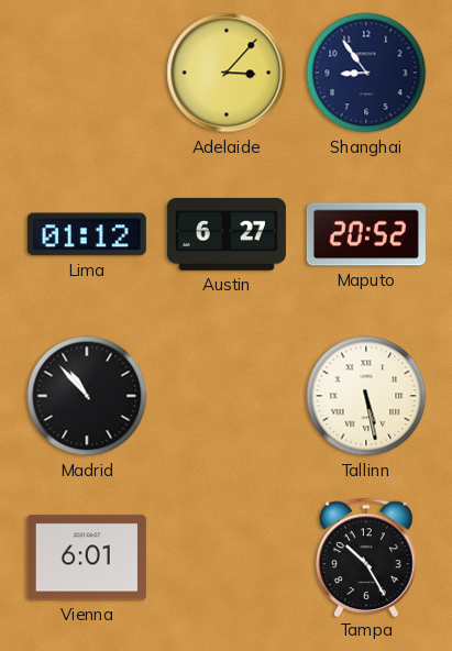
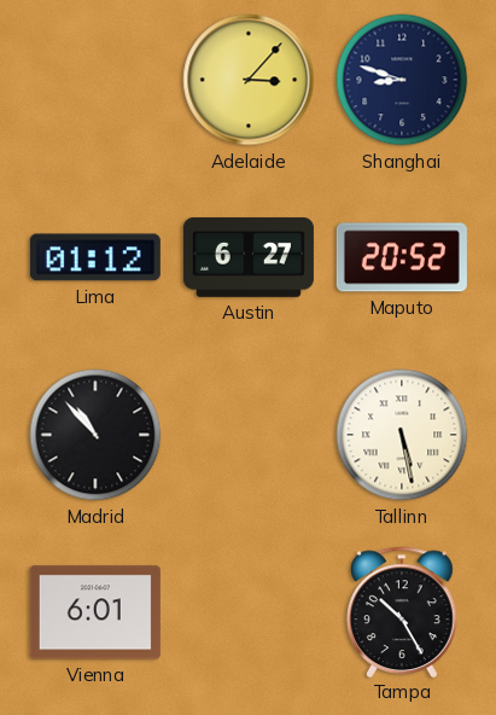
Shanghai: 8:54 -> 8:48 (402, 80)
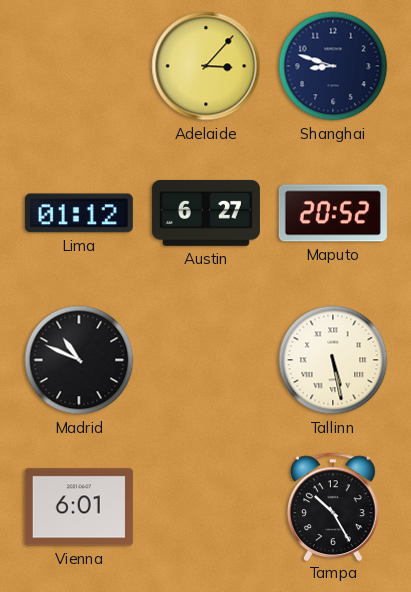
Madrid: 10:53 -> 10:49 (79, 360)
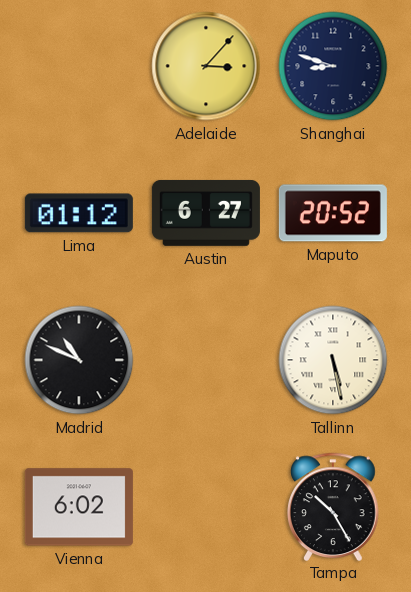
Vienna: 6:01 -> 6:02 (79, 507)
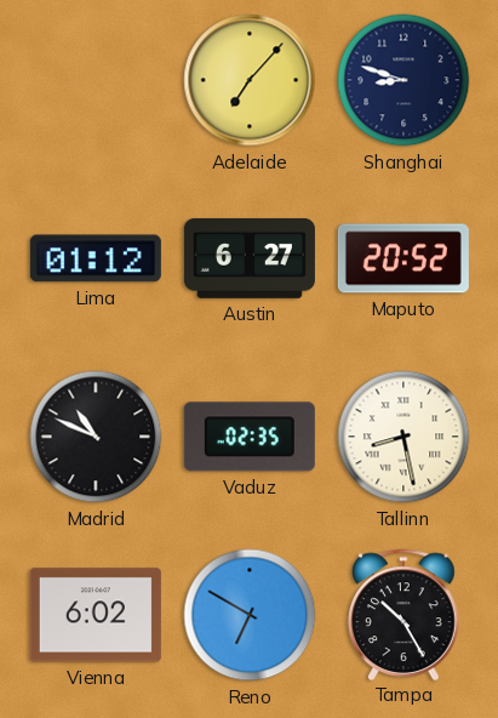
Adelaide: 3:07 -> 7:07 (250, 80)
Vaduz: none -> 02:35 (250, 437)
Tallinn: 5:28 -> 8:28 (403, 437)
Reno: none -> 6:50 (250, 615)
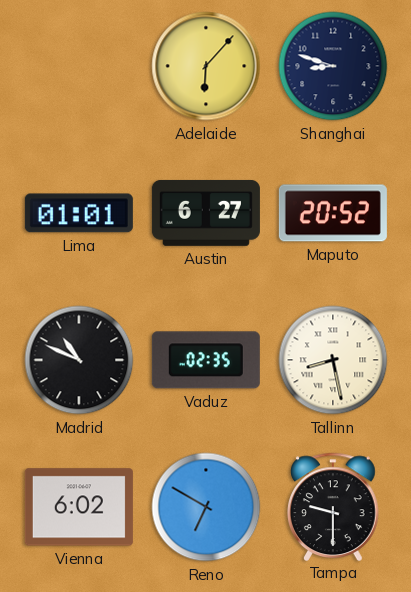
Adelaide: 7:07 -> 6:07 (206, 66)
Lima: 01:12 -> 01:01 (79, 213)
Tampa: 10:25 -> 9:30 (334, 506)
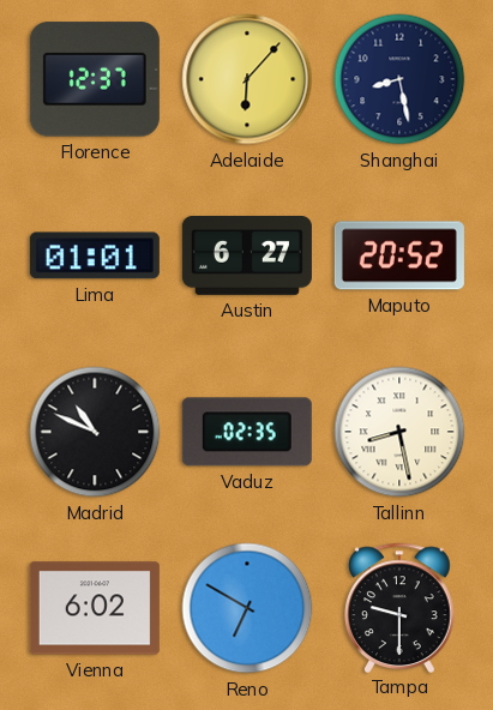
Florence: none -> 12:37 (95, 79)
Shanghai: 8:48 -> 8:28 (399, 79)
